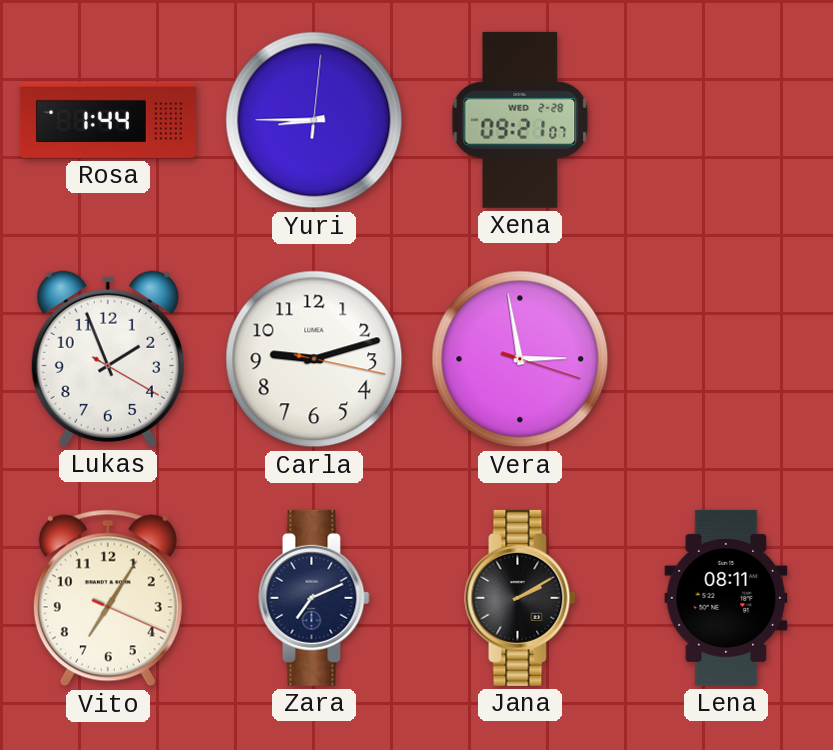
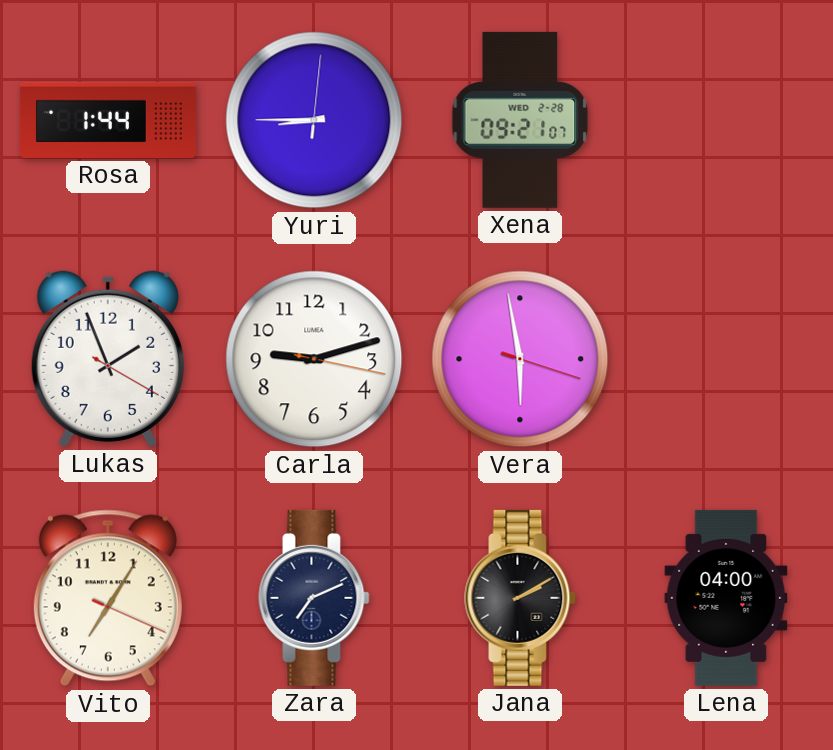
Vera: 2:58 -> 5:58 (520, 359)
Lena: 08:11 -> 04:00 (726, 598)
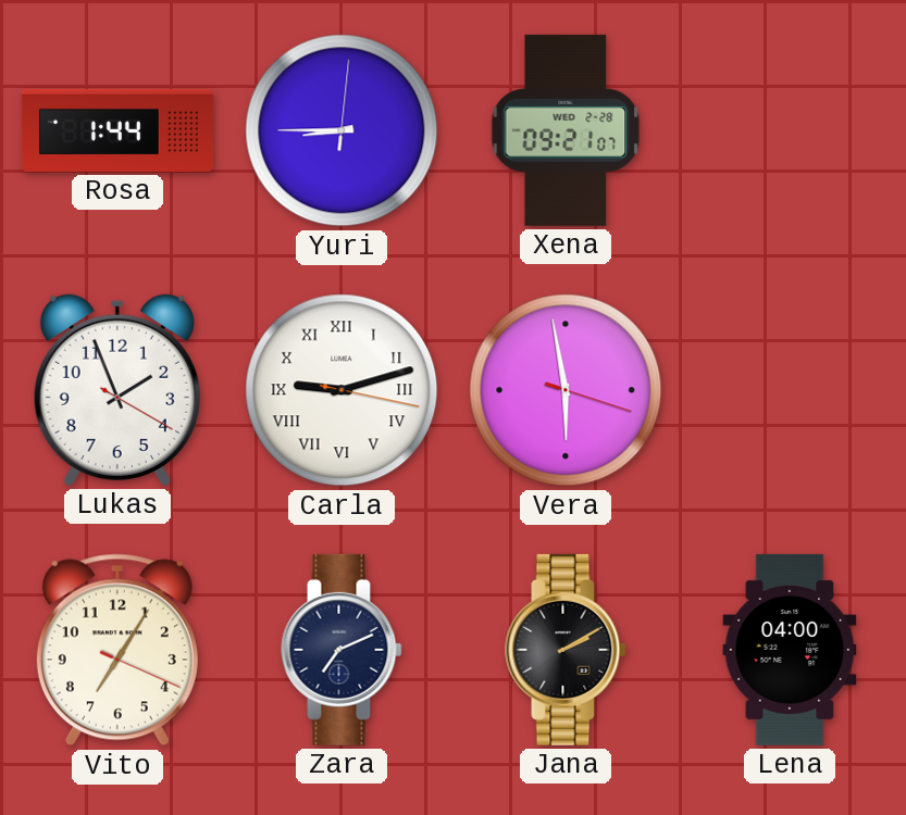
Carla numerals: Arabic -> Roman (342, 390)
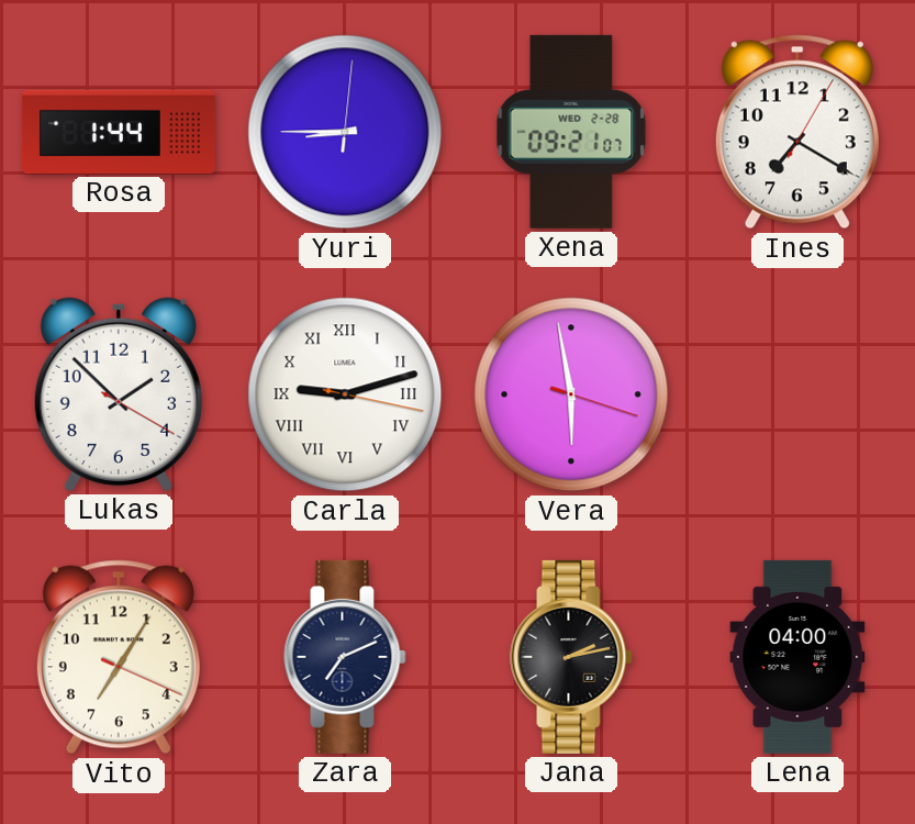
Ines: none -> 7:20 (797, 132)
Lukas: 1:56 -> 1:52 (119, 394)
Jana: 2:10 -> 2:13 (571, 657)
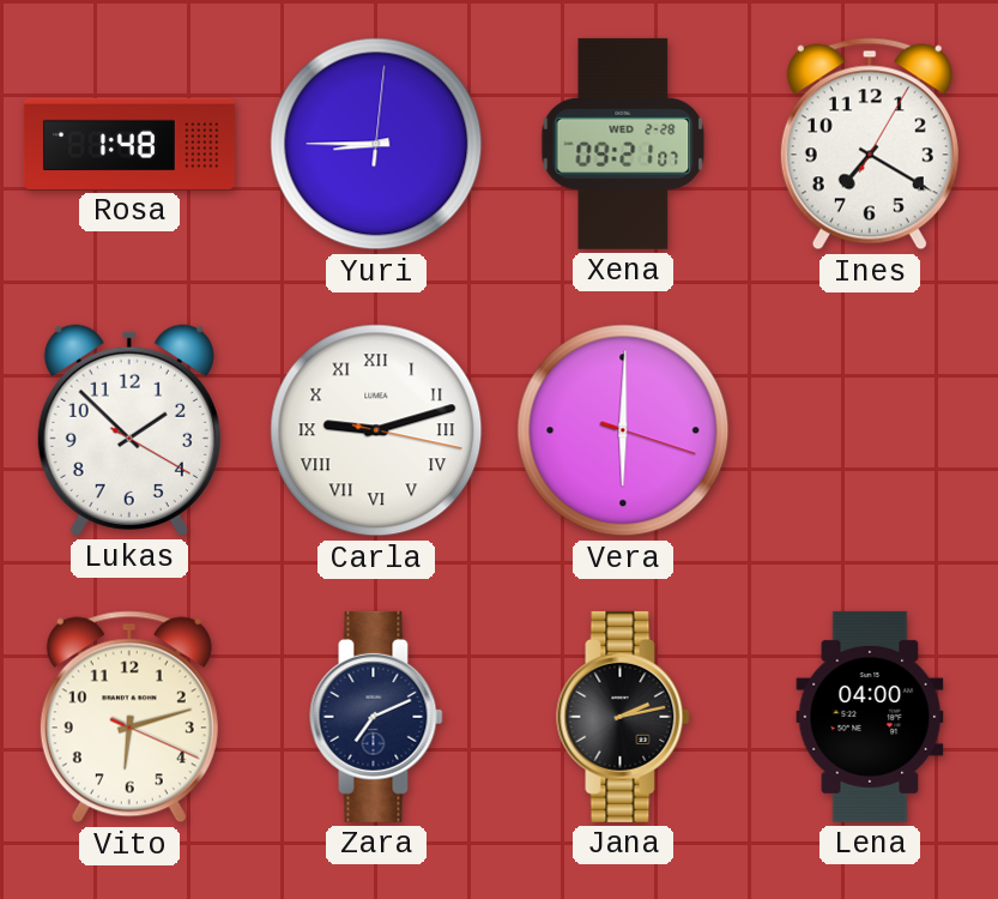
Rosa: 1:44 -> 1:48 (129, 144)
Vera: 5:58 -> 6:00 (623, 430)
Vito: 7:05 -> 6:12 (129, 717)
